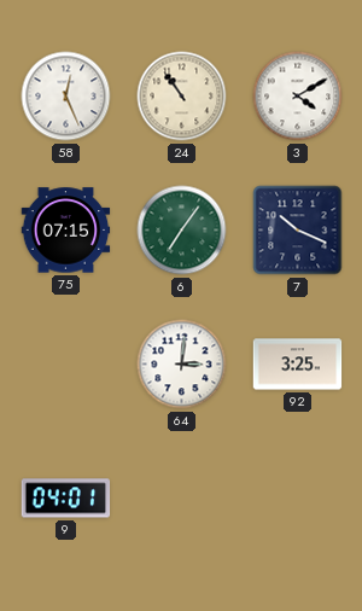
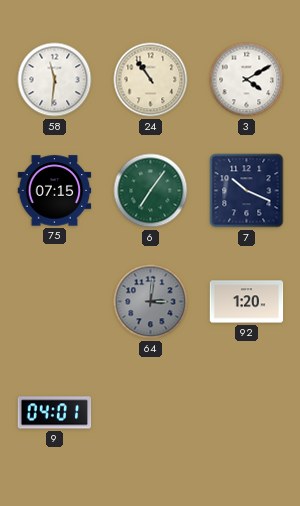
58: 12:26 -> 11:31 (55, 80)
64 dial: white -> grey (151, 302)
92: 3:25 -> 1:20 (247, 302)
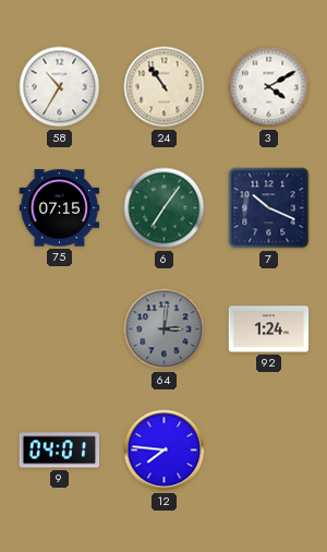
58: 11:31 -> 10:35 (60, 87)
92: 1:20 -> 1:24 (269, 329)
12: none -> 7:46 (165, 451)
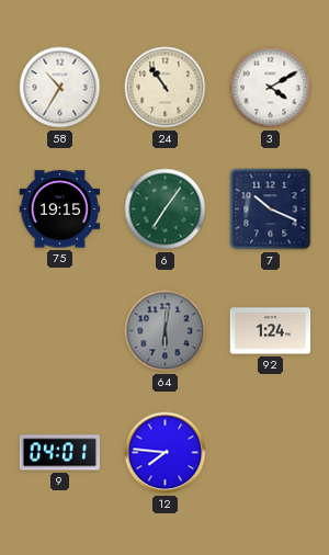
75: 07:15 -> 19:15 (60, 209)
64: 3:01 -> 6:01 (166, 331)
